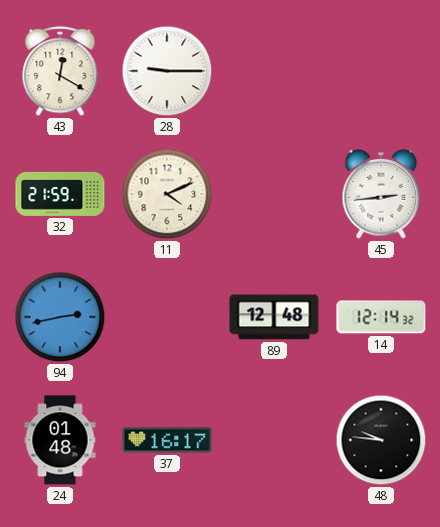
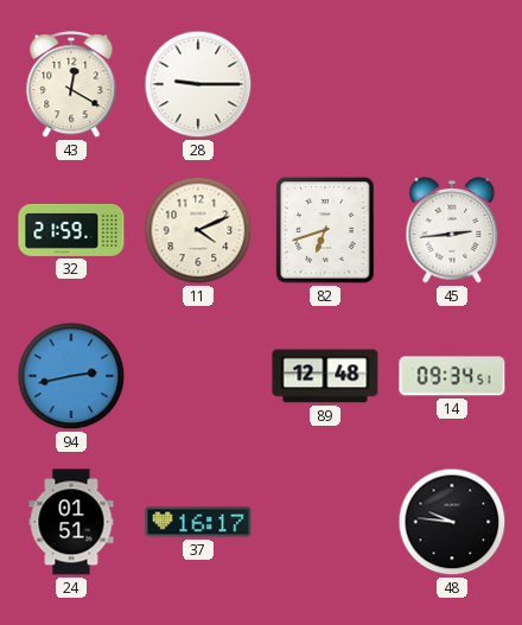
82: none -> 6:42 (325, 230)
14: 12:14 -> 09:34 (452, 376)
24: 01:48 -> 01:51 (71, 522)
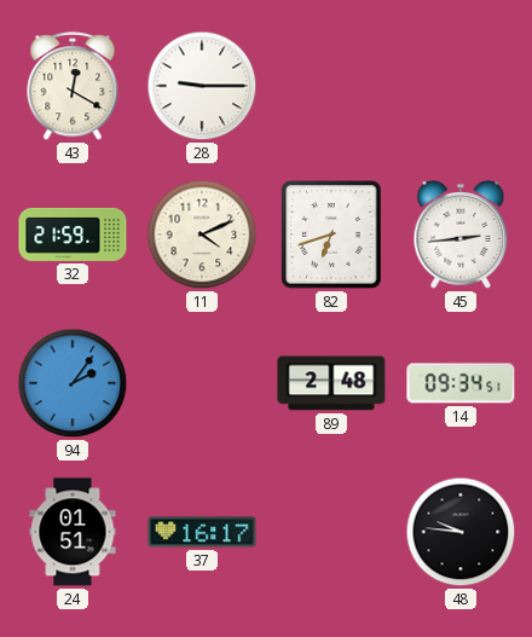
94: 2:43 -> 2:06 (73, 383)
89: 12:48 -> 2:48 (331, 383)
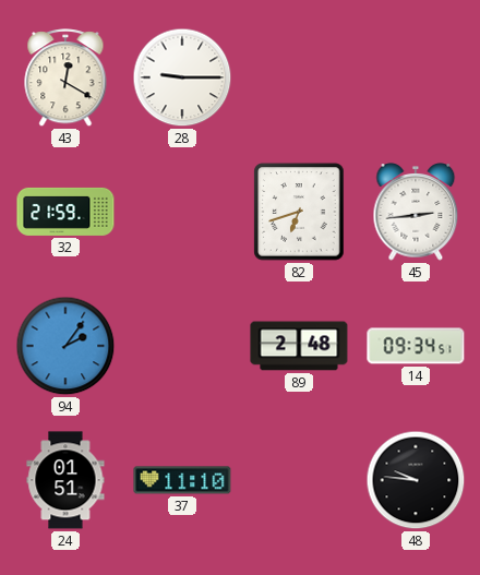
11: 4:11 -> none (202, 234)
37: 16:17 -> 11:10 (182, 480)
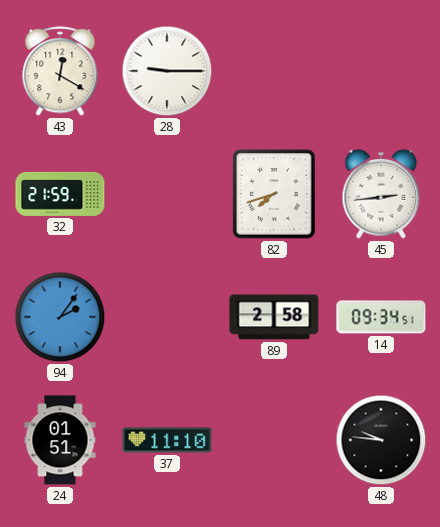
82: 6:42 -> 7:42 (274, 194)
89: 2:48 -> 2:58 (274, 317)
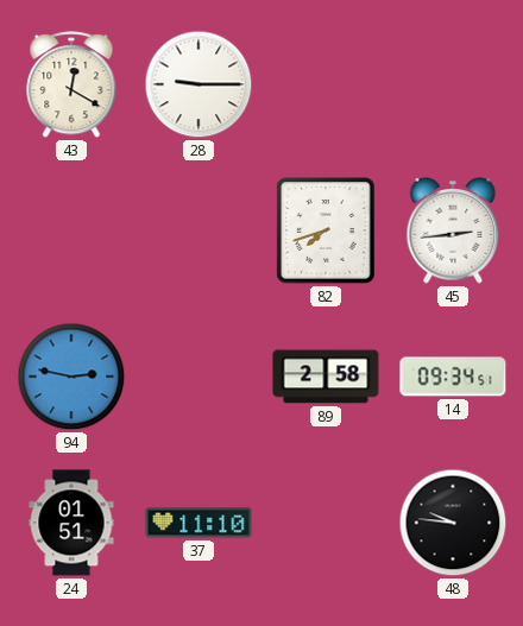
32: 21:59 -> none (60, 194)
94: 2:06 -> 2:47 (71, 377)
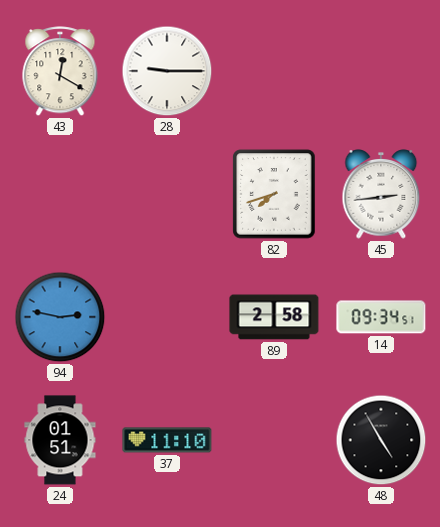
48: 9:46 -> 4:55 (381, 440)
